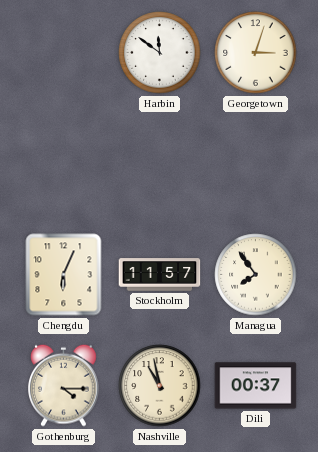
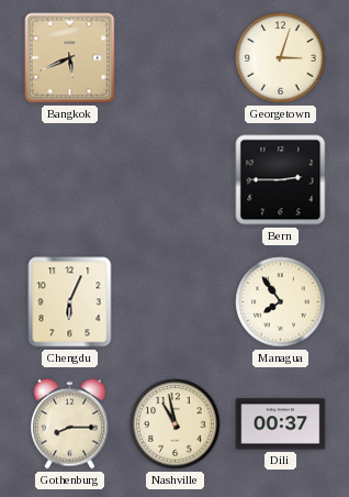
Bangkok: none -> 5:41 (70, 58)
Harbin: 11:51 -> none (160, 53)
Bern: none -> 2:45 (281, 180)
Stockholm: 11:57 -> none (160, 275)
Gothenburg: 4:15 -> 8:15 (70, 423)
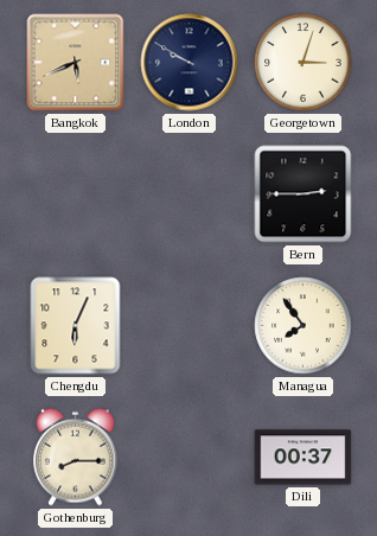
London: none -> 9:50 (190, 63)
Nashville: 10:58 -> none (176, 424)
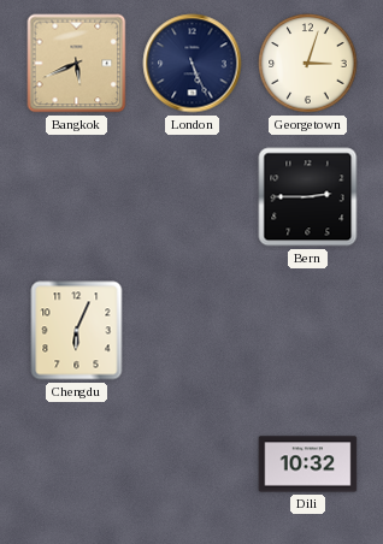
London: 9:50 -> 5:26 (193, 64)
Managua: 7:54 -> none (303, 326)
Gothenburg: 8:15 -> none (76, 457)
Dili: 00:37 -> 10:32 (308, 465)
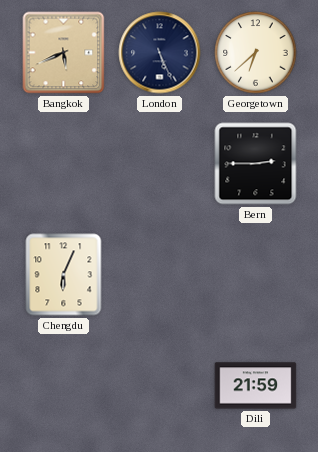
Georgetown: 3:03 -> 6:38 (256, 53)
Dili: 10:32 -> 21:59 (256, 386)
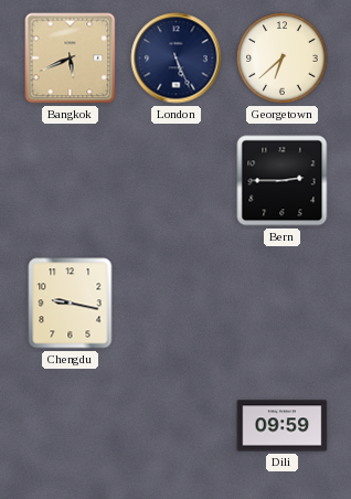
Chengdu: 6:04 -> 9:17 (71, 304)
Dili: 21:59 -> 09:59 (283, 426)
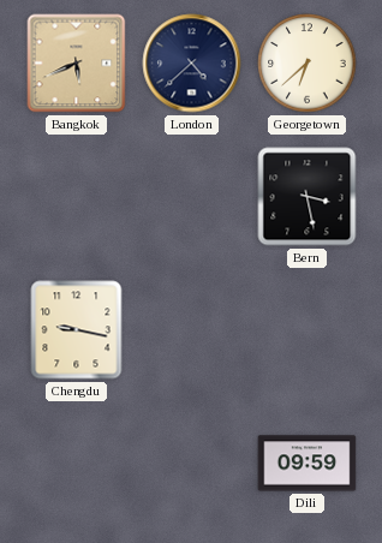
London: 5:26 -> 4:38 (192, 64)
Bern: 2:45 -> 3:28 (308, 197)
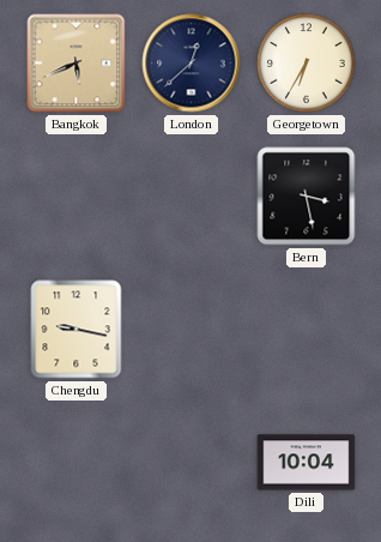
London: 4:38 -> 12:38 (192, 64)
Georgetown: 6:38 -> 6:35 (307, 64)
Dili: 09:59 -> 10:04 (307, 463)
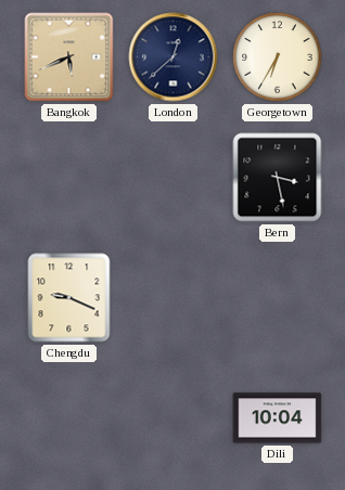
Chengdu: 9:17 -> 9:19 (69, 298)
